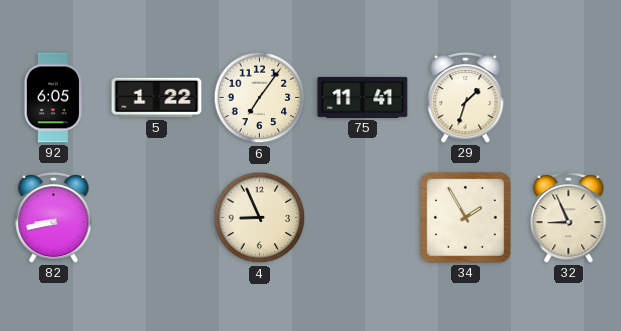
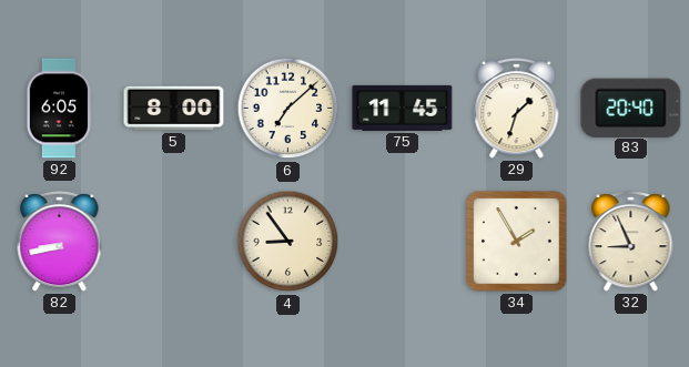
5: 1:22 -> 8:00 (174, 109)
6: 7:06 -> 7:08 (288, 109)
75: 11:41 -> 11:45 (403, 108)
83: none -> 20:40 (631, 108)
4: 8:56 -> 8:54 (288, 242)
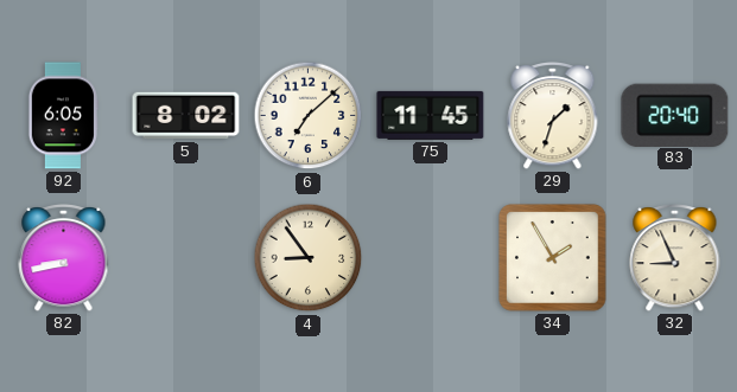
5: 8:00 -> 8:02 (186, 116)
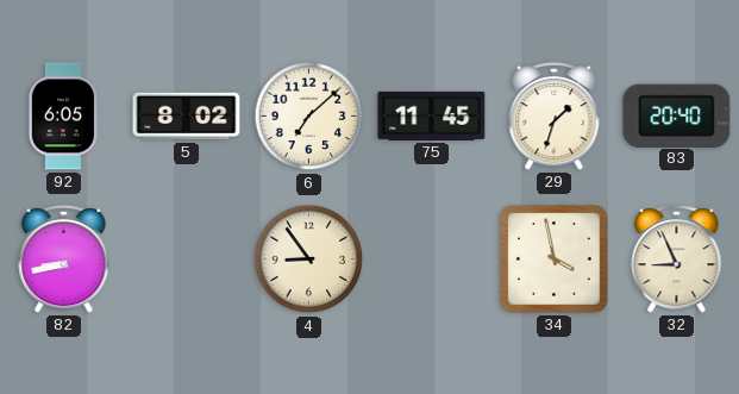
34: 1:55 -> 3:58 (555, 259)
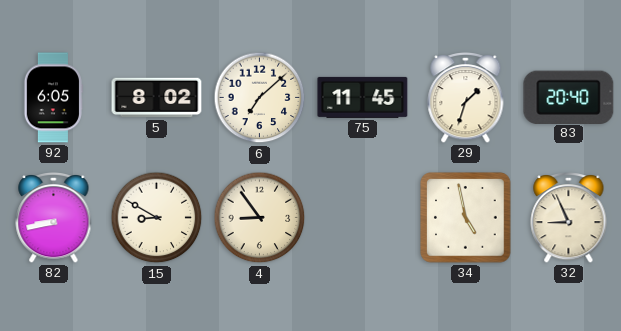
15: none -> 8:50 (157, 218)
34: 3:58 -> 4:58 (466, 218)
